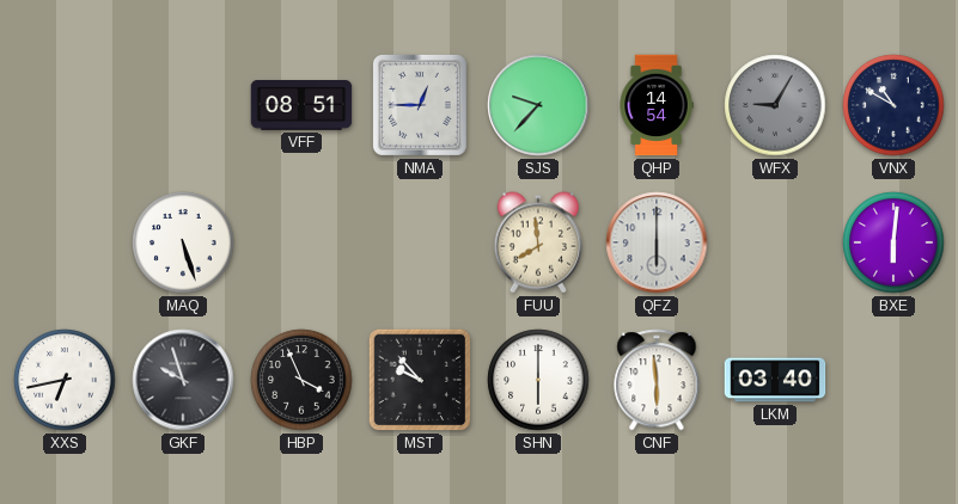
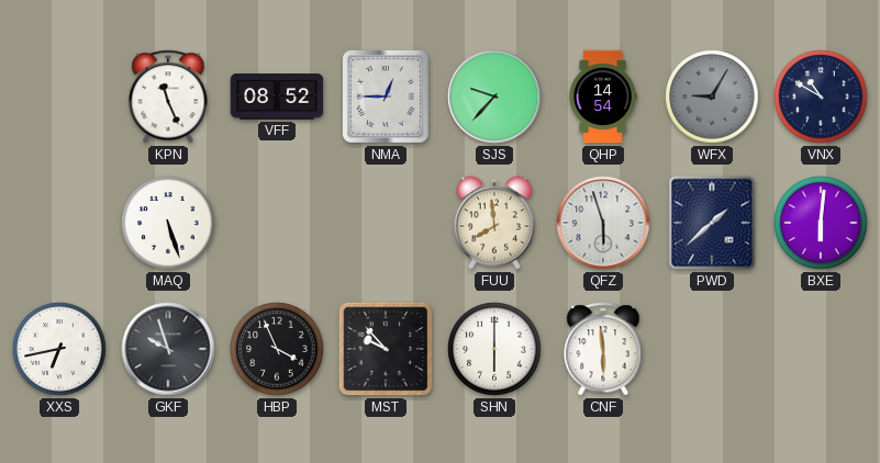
KPN: none -> 11:26 (168, 97)
VFF: 08:51 -> 08:52 (277, 98)
QFZ: 6:00 -> 5:57 (603, 223)
PWD: none -> 1:38 (712, 223)
LKM: 03:40 -> none (775, 380)
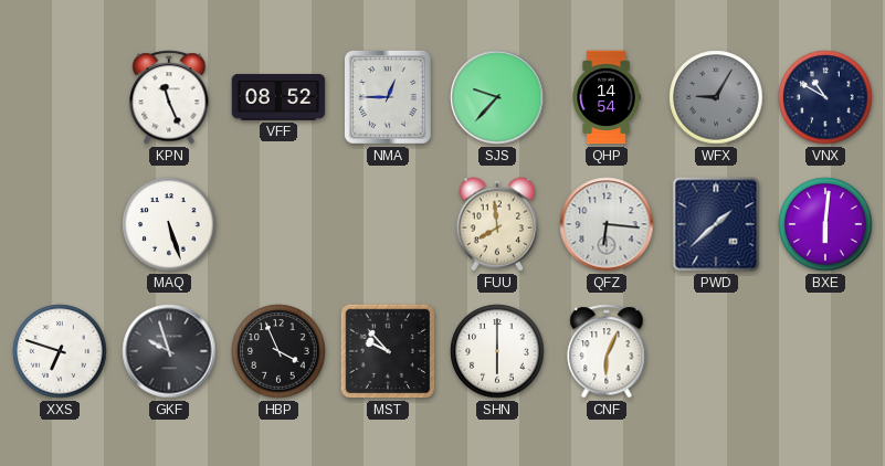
QFZ: 5:57 -> 6:16 (607, 224)
XXS: 6:43 -> 6:48 (60, 351)
CNF: 5:59 -> 6:04 (607, 351)
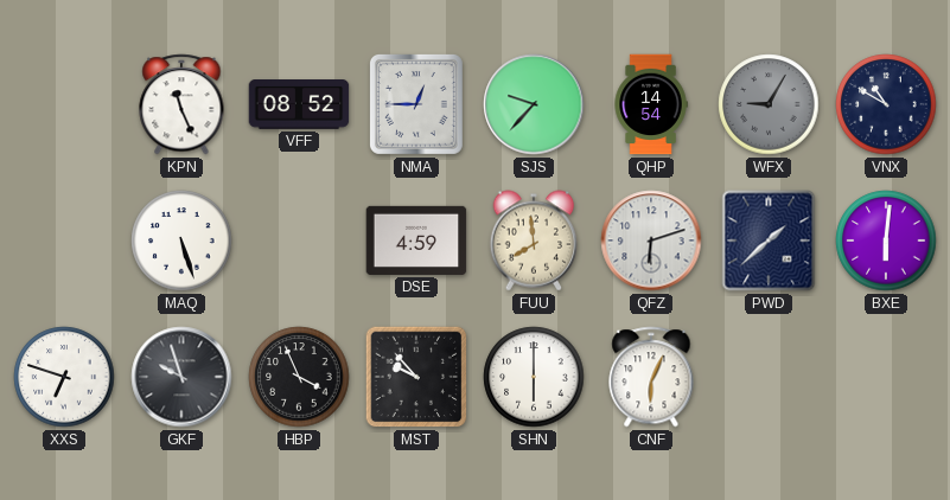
DSE: none -> 4:59 (416, 241)
QFZ: 6:16 -> 6:12 (651, 241)
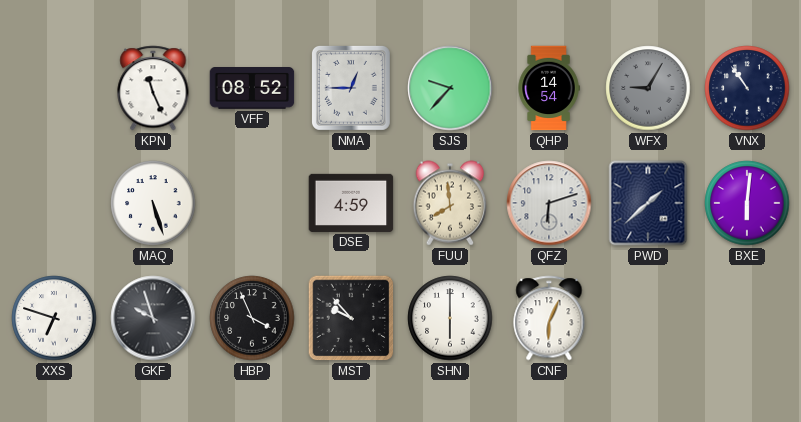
VNX: 10:50 -> 10:54 (747, 88)
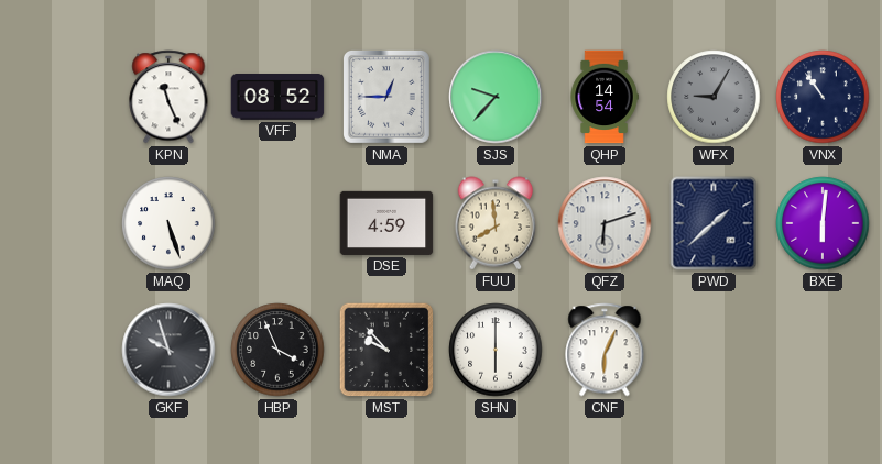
XXS: 6:48 -> none (54, 318)
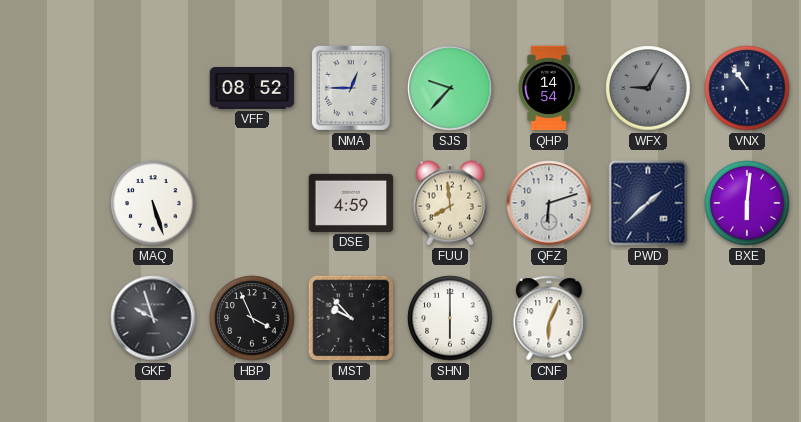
KPN: 11:26 -> none (168, 97)
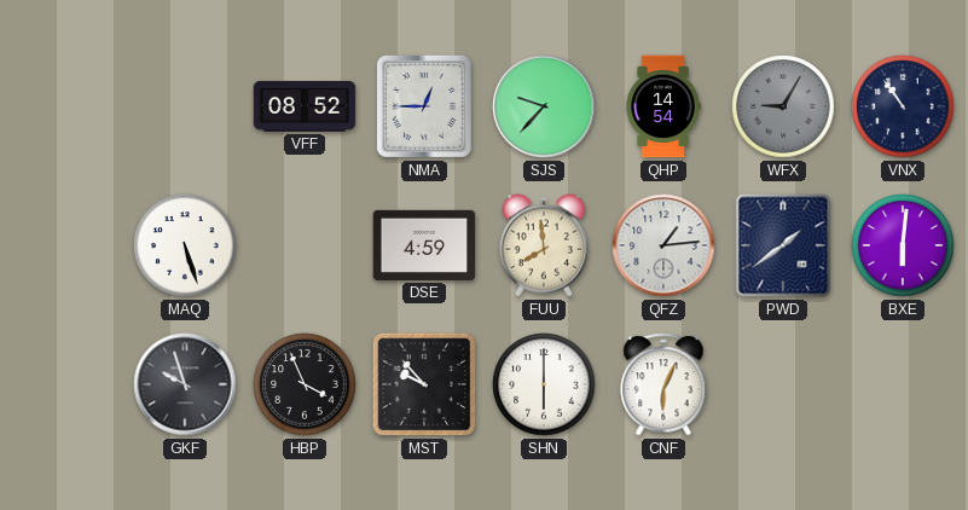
QFZ: 6:12 -> 1:14 (663, 245)
PWD: 1:38 -> 1:39 (783, 245)
